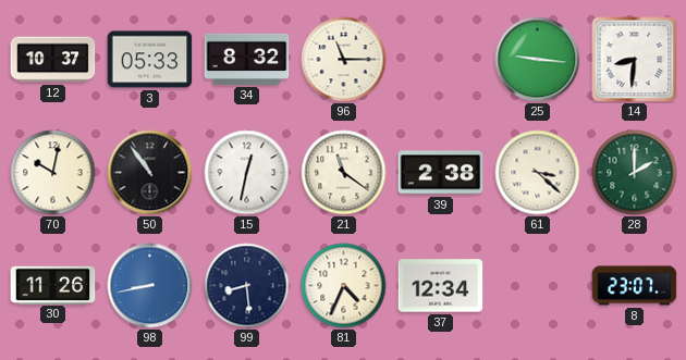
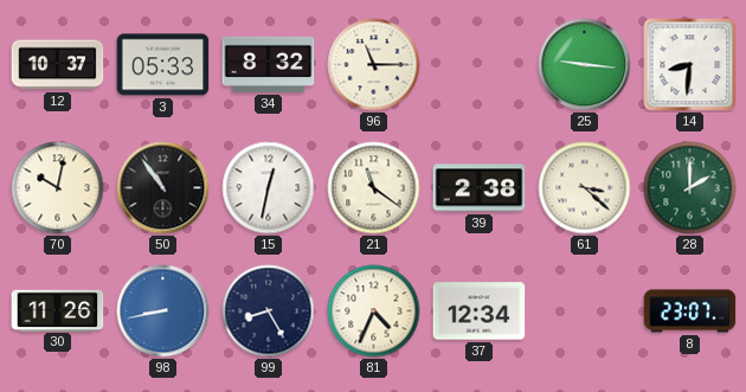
99: 8:29 -> 8:25 (269, 311)
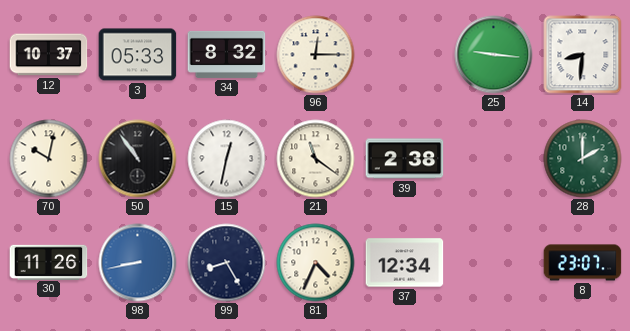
96: 11:15 -> 12:15 (316, 55)
61: 3:22 -> none (585, 188)
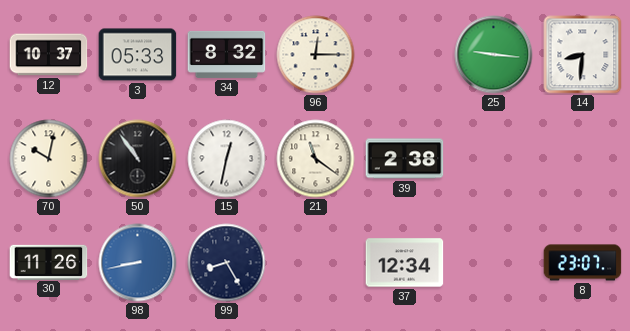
28: 2:00 -> none (583, 159)
81: 4:34 -> none (316, 263)
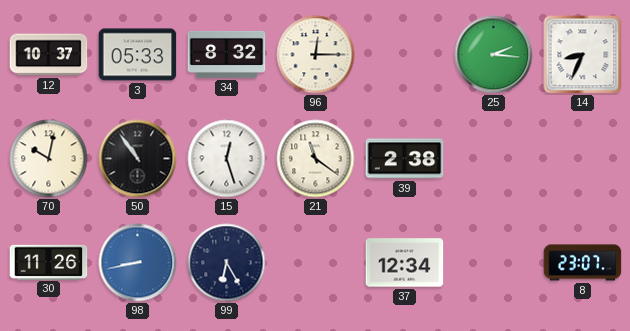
25: 9:16 -> 2:16 (494, 55)
14: 8:31 -> 8:34 (583, 55)
15: 12:32 -> 12:27 (227, 159)
99: 8:25 -> 6:25 (227, 263)
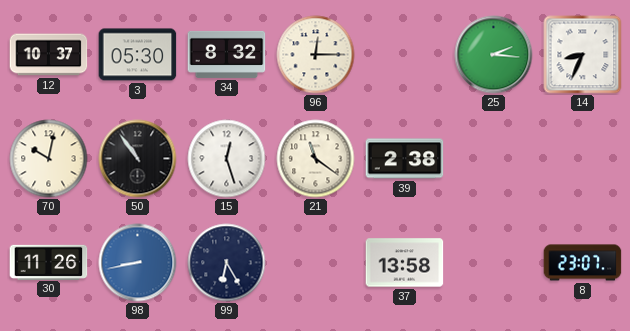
3: 05:33 -> 05:30 (138, 55)
37: 12:34 -> 13:58 (405, 263)
